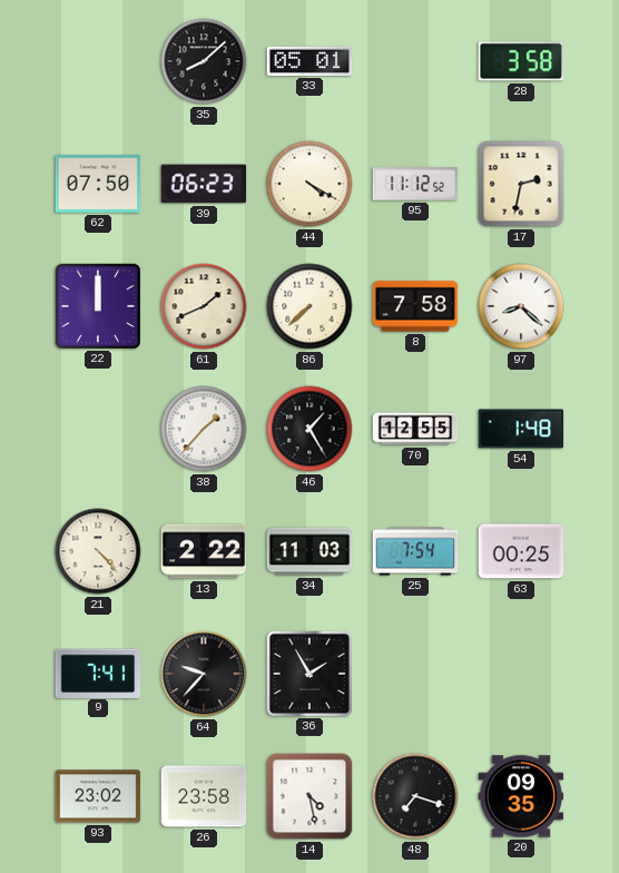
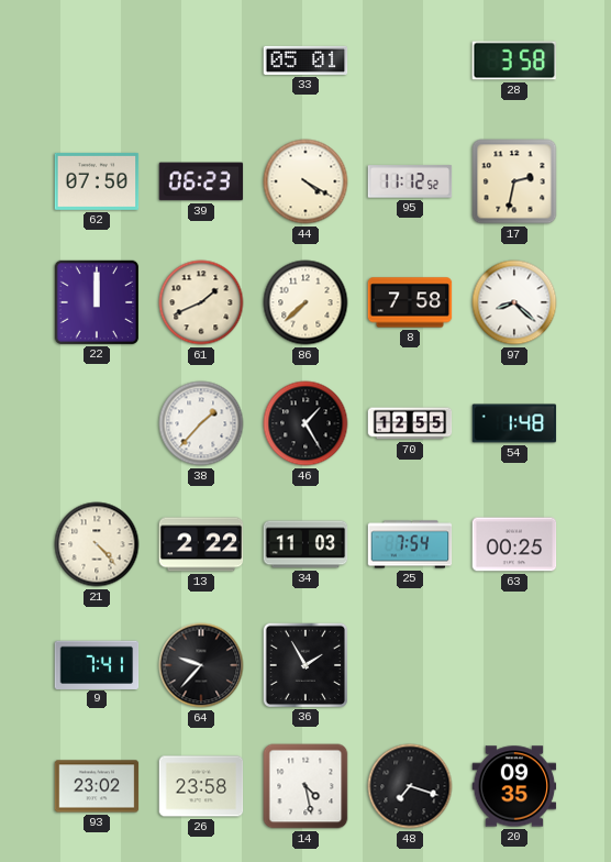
35: 8:08 -> none (204, 61)
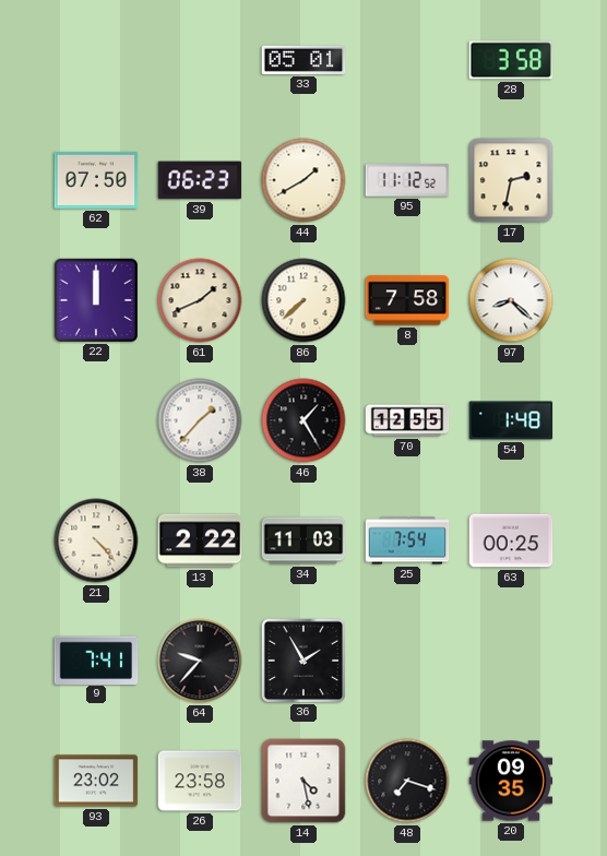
44: 4:20 -> 1:40 (303, 180)
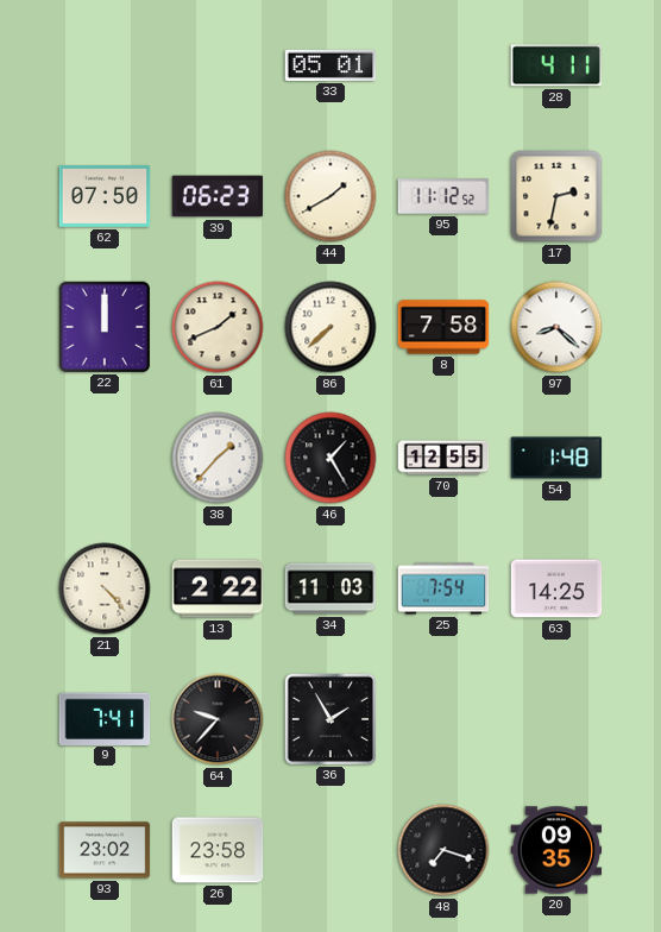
28: 3:58 -> 4:11 (555, 65)
63: 00:25 -> 14:25 (556, 588)
14: 4:28 -> none (303, 781)
